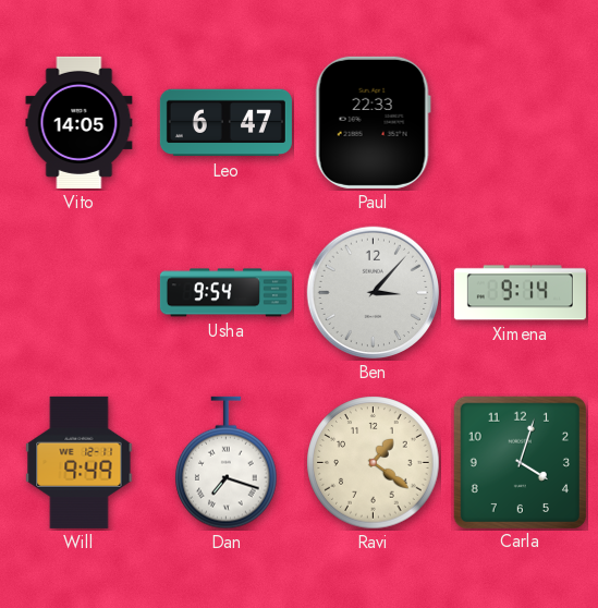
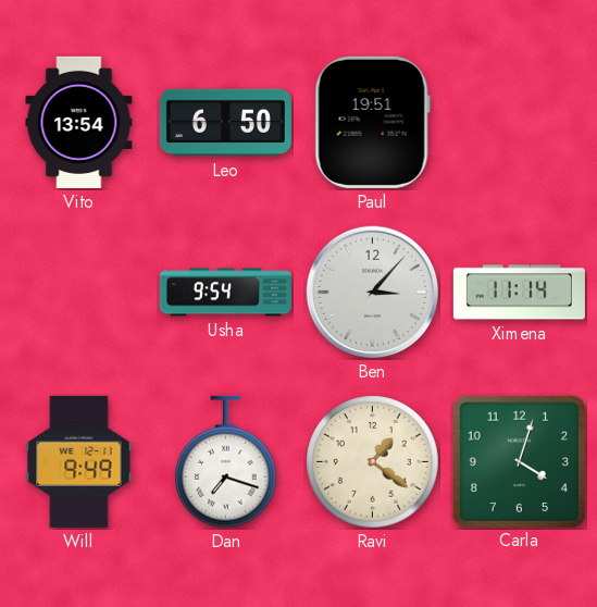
Vito: 14:05 -> 13:54 (79, 122)
Leo: 6:47 -> 6:50 (225, 123)
Paul: 22:33 -> 19:51 (372, 122)
Ximena: 9:14 -> 11:14 (519, 293)
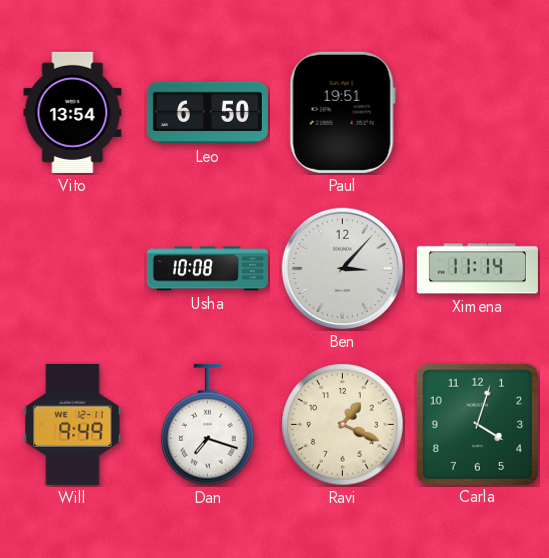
Usha: 9:54 -> 10:08 (207, 269)
Ravi: 1:21 -> 1:19 (343, 425)
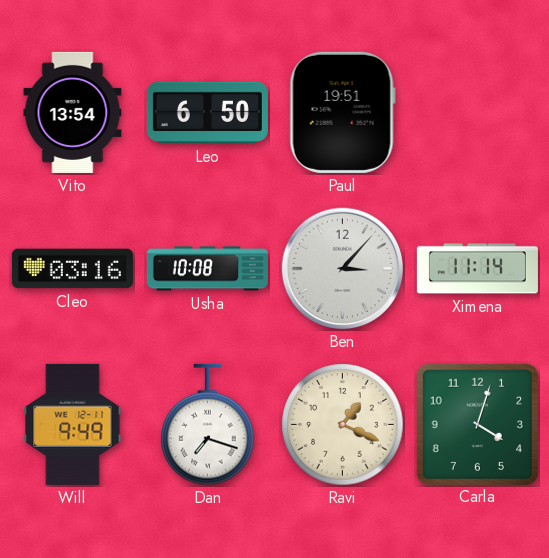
Cleo: none -> 03:16 (72, 269)
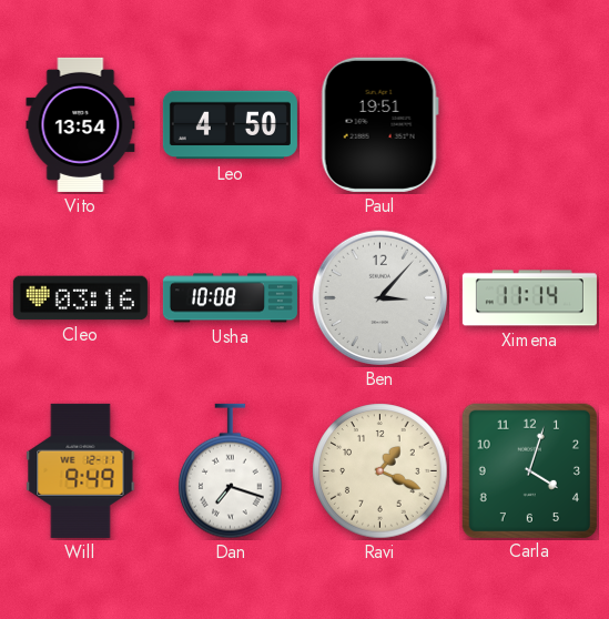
Leo: 6:50 -> 4:50 (230, 125)
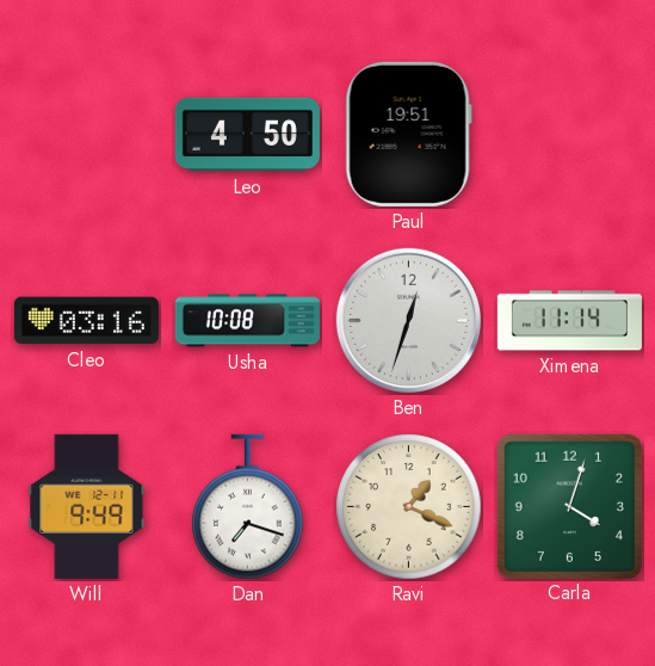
Vito: 13:54 -> none (81, 124)
Ben: 3:07 -> 12:33 (409, 321)
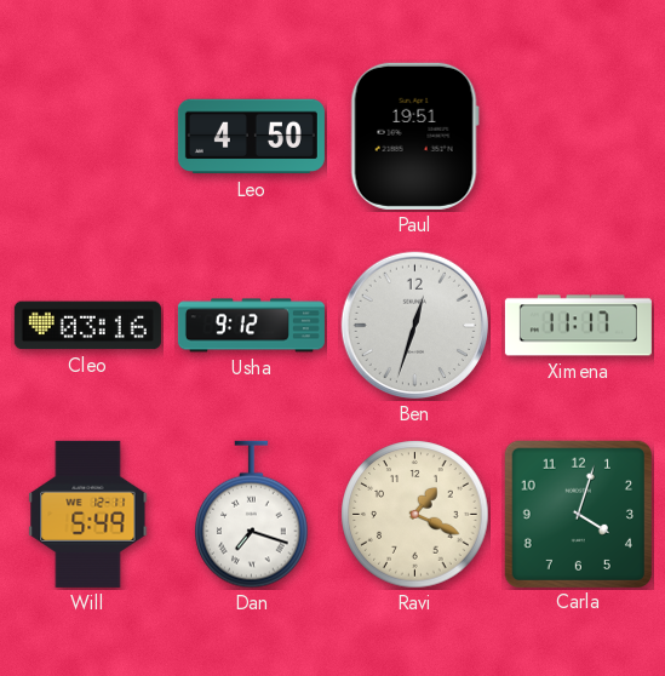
Usha: 10:08 -> 9:12 (251, 326)
Ximena: 11:14 -> 11:17 (578, 326)
Will: 9:49 -> 5:49 (88, 514)
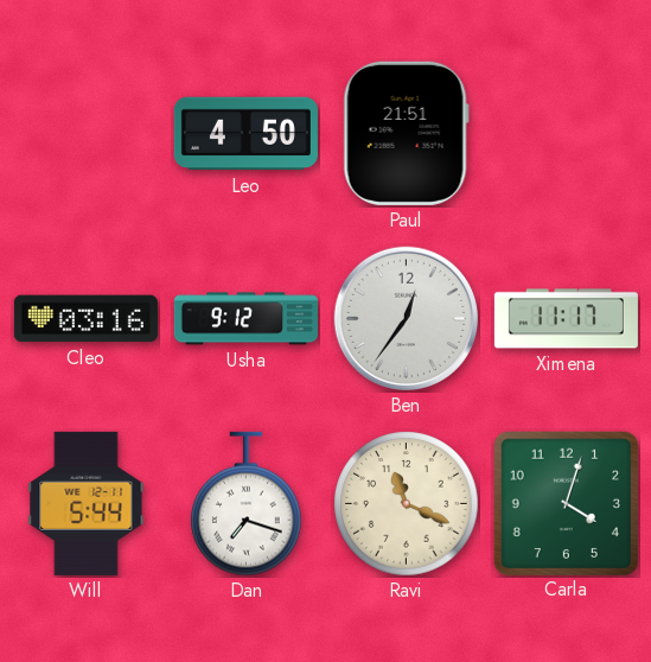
Paul: 19:51 -> 21:51 (406, 133)
Ben: 12:33 -> 12:36 (407, 319)
Will: 5:49 -> 5:44 (87, 503)
Ravi: 1:19 -> 11:19 (407, 504)
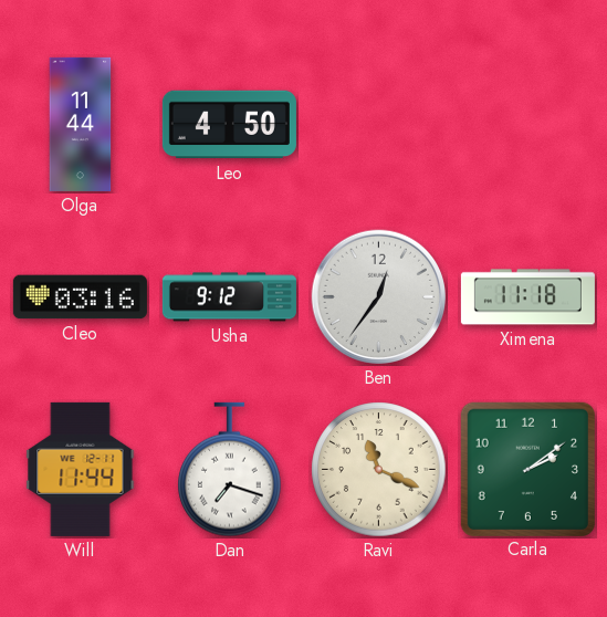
Olga: none -> 11:44 (81, 124)
Paul: 21:51 -> none (406, 133)
Ximena: 11:17 -> 11:18 (527, 297)
Will: 5:44 -> 11:44 (81, 469)
Carla: 4:03 -> 2:09 (527, 469)
